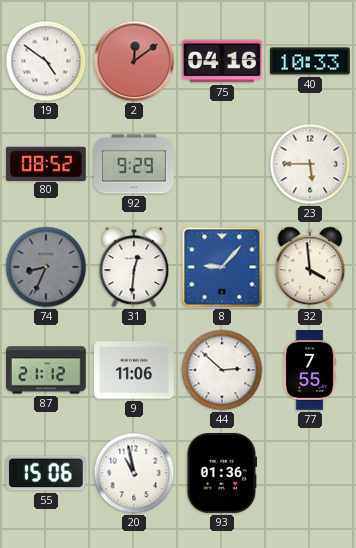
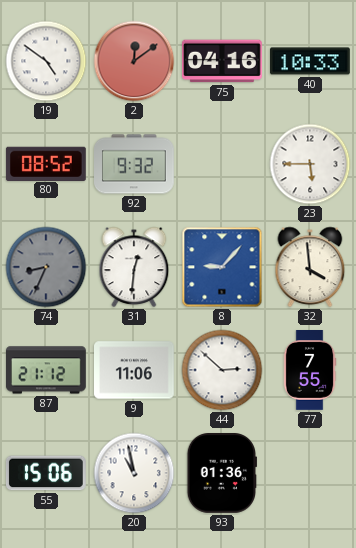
92: 9:29 -> 9:32 (135, 164)
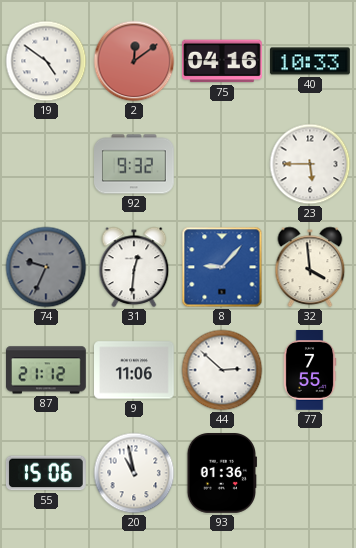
80: 08:52 -> none (46, 163)
74: 8:34 -> 9:34 (46, 267)
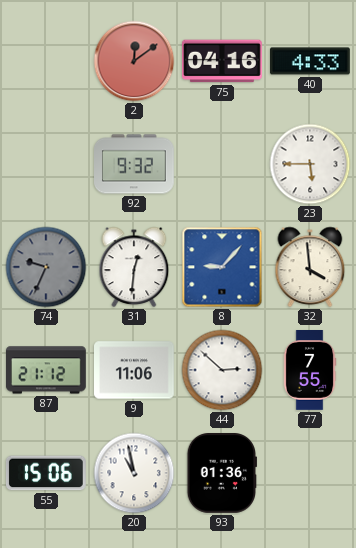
19: 4:51 -> none (46, 61)
40: 10:33 -> 4:33 (311, 61)
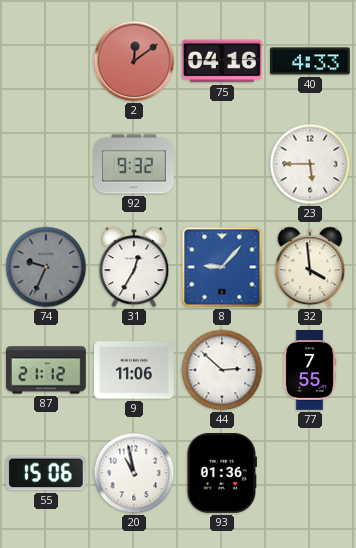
31: 12:31 -> 12:35 (134, 267)
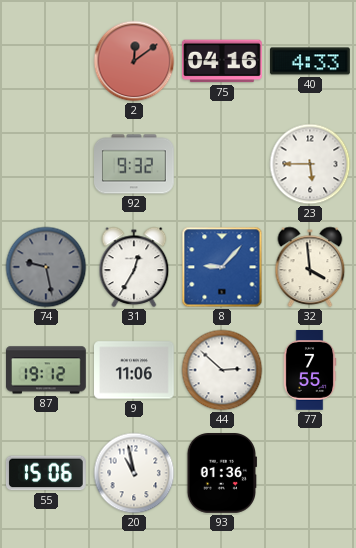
74: 9:34 -> 9:28 (46, 267)
87: 21:12 -> 19:12 (47, 370)
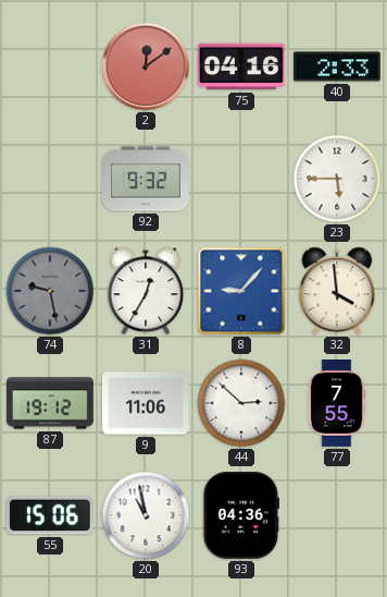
40: 4:33 -> 2:33 (338, 66)
93: 01:36 -> 04:36 (240, 516)
